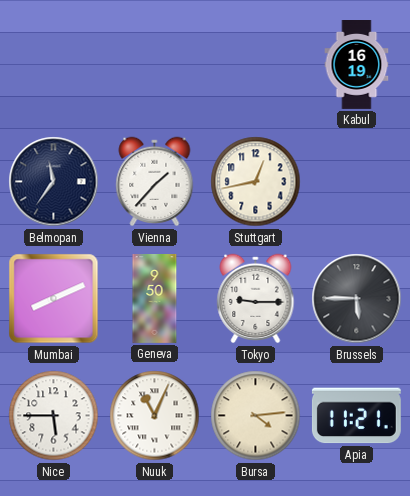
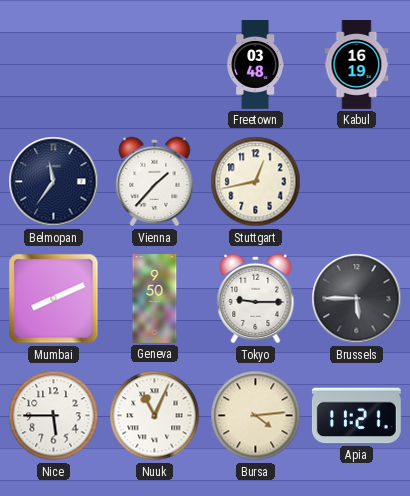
Freetown: none -> 03:48 (256, 65)
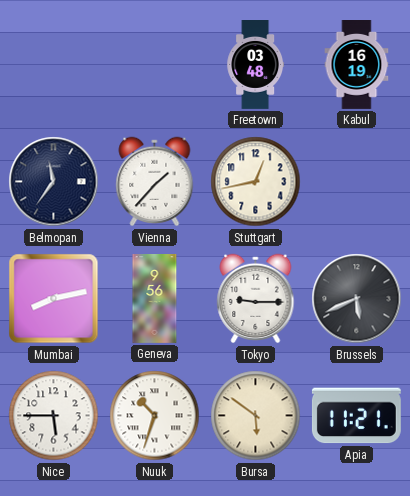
Mumbai: 8:11 -> 8:13 (54, 299)
Geneva: 9:50 -> 9:56 (155, 299)
Brussels: 5:45 -> 5:41 (357, 299)
Nuuk: 11:04 -> 10:33 (155, 416)
Bursa: 4:14 -> 5:51 (256, 416)
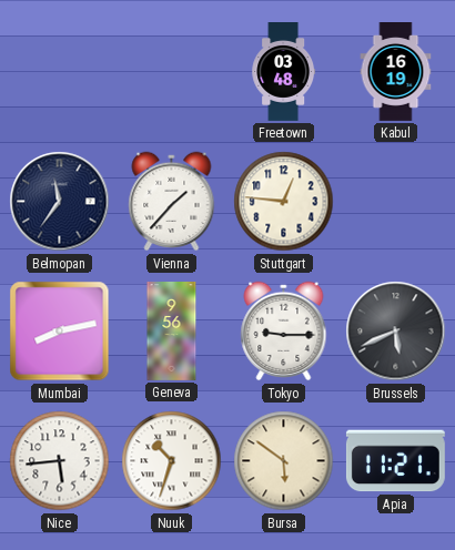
Stuttgart: 12:43 -> 12:46 (284, 202)
Nice: 5:45 -> 5:44 (60, 461)
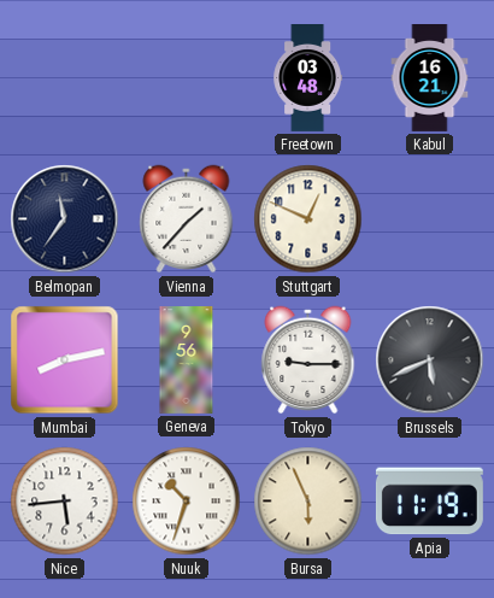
Kabul: 16:19 -> 16:21 (430, 78)
Stuttgart: 12:46 -> 12:49 (308, 219)
Bursa: 5:51 -> 5:56 (308, 502)
Apia: 11:21 -> 11:19 (429, 502)
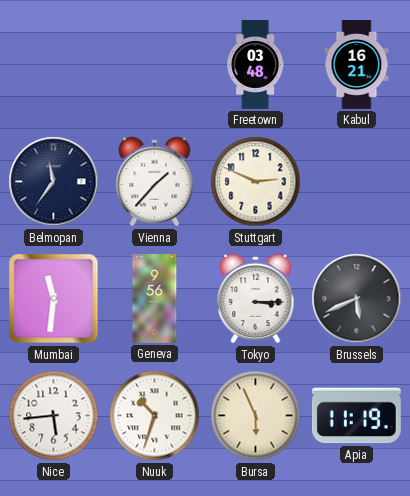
Stuttgart: 12:49 -> 2:49 (256, 182)
Mumbai: 8:13 -> 11:31 (54, 299)
Tokyo: 9:15 -> 3:15 (256, 299)
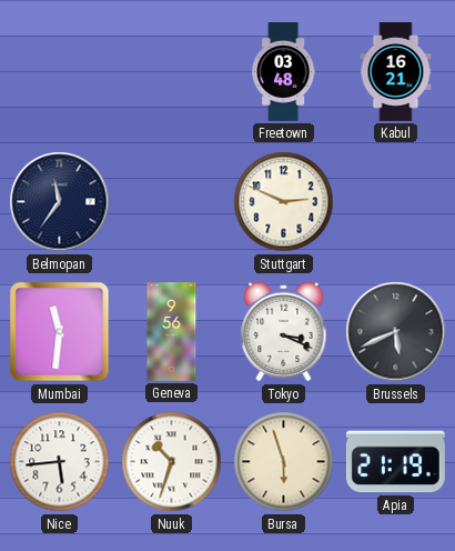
Vienna: 1:37 -> none (155, 182)
Tokyo: 3:15 -> 3:19 (284, 332)
Bursa: 5:56 -> 5:57 (284, 462)
Apia: 11:19 -> 21:19 (395, 462)
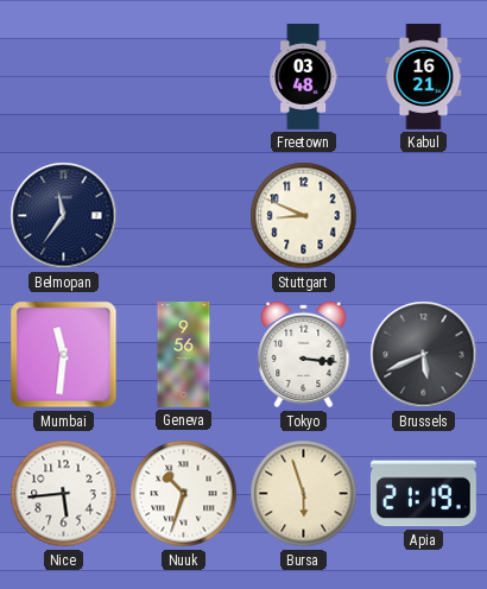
Stuttgart: 2:49 -> 8:49 (304, 216)
Tokyo: 3:19 -> 3:16 (304, 355)
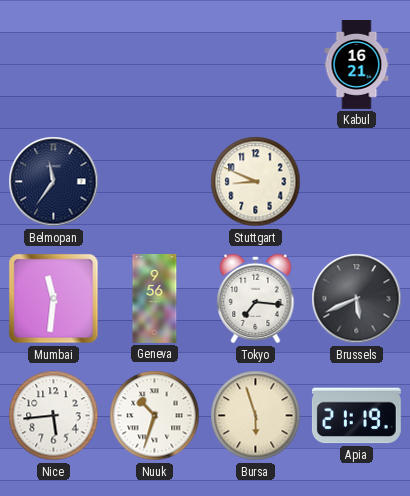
Freetown: 03:48 -> none (304, 77)
Tokyo: 3:16 -> 7:16 (256, 299)
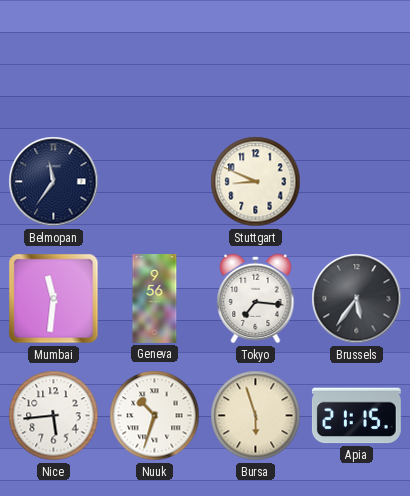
Kabul: 16:21 -> none (357, 65)
Brussels: 5:41 -> 5:36 (357, 299)
Apia: 21:19 -> 21:15 (356, 416)
